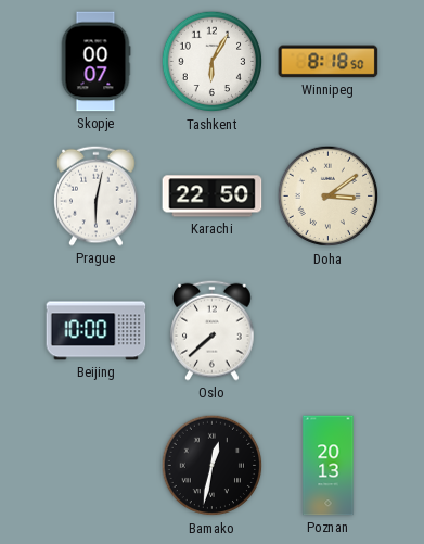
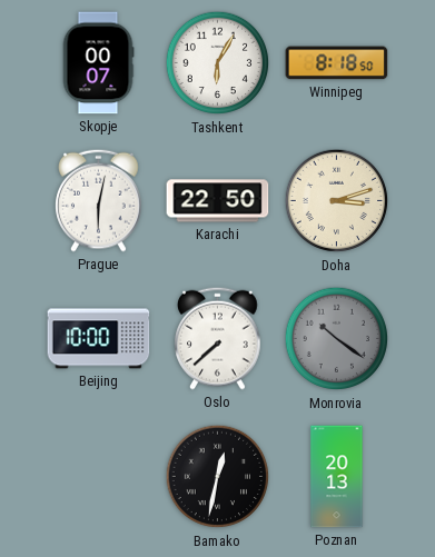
Doha: 3:09 -> 3:12 (337, 201)
Monrovia: none -> 10:21 (337, 339)
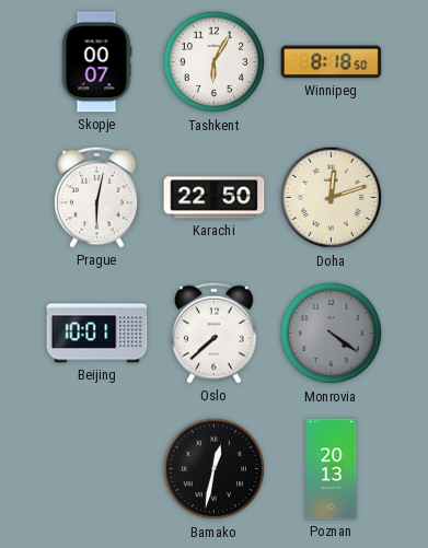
Doha: 3:12 -> 12:12 (332, 198)
Beijing: 10:00 -> 10:01 (97, 334)
Monrovia: 10:21 -> 4:21 (332, 334)
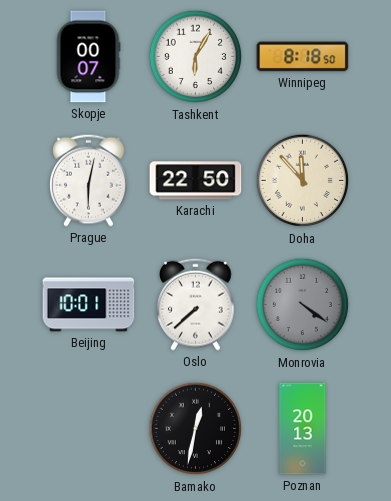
Doha: 12:12 -> 11:53 (303, 181)
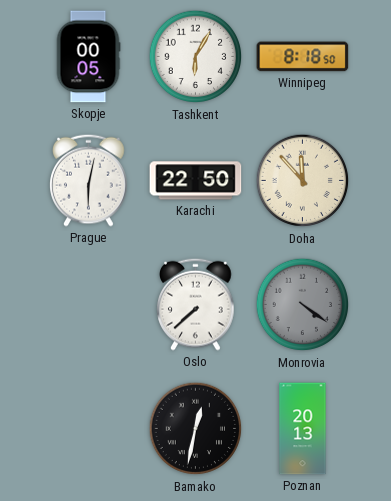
Skopje: 00:07 -> 00:05 (88, 57)
Beijing: 10:01 -> none (89, 305)
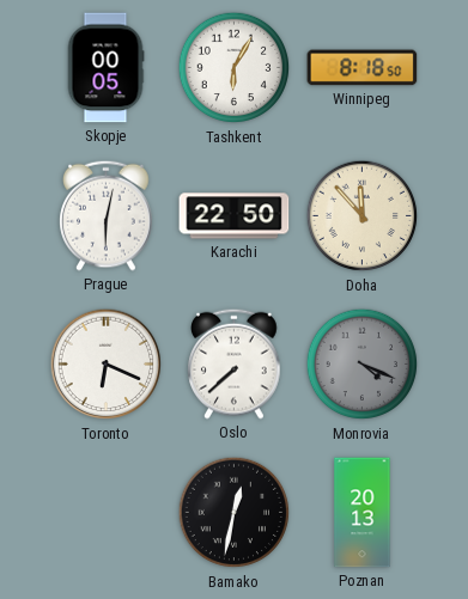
Toronto: none -> 6:19 (107, 365)
Monrovia: 4:21 -> 4:19 (363, 365)
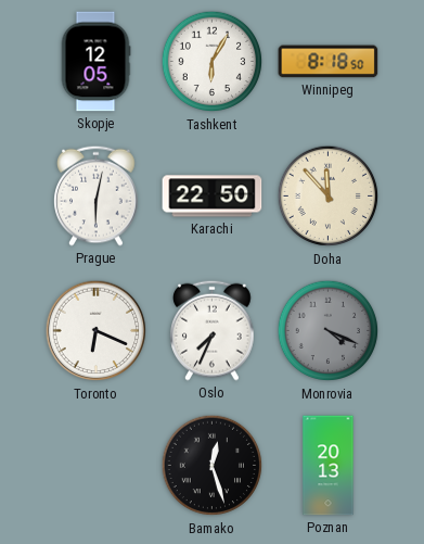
Skopje: 00:05 -> 12:05 (95, 62)
Oslo: 7:38 -> 7:34 (213, 330)
Bamako: 12:32 -> 12:27 (213, 466)
